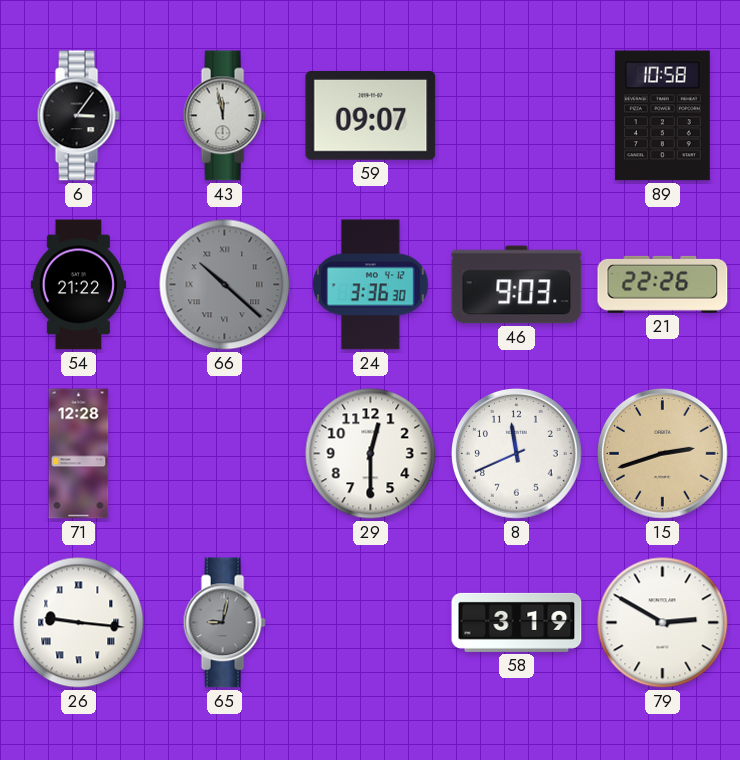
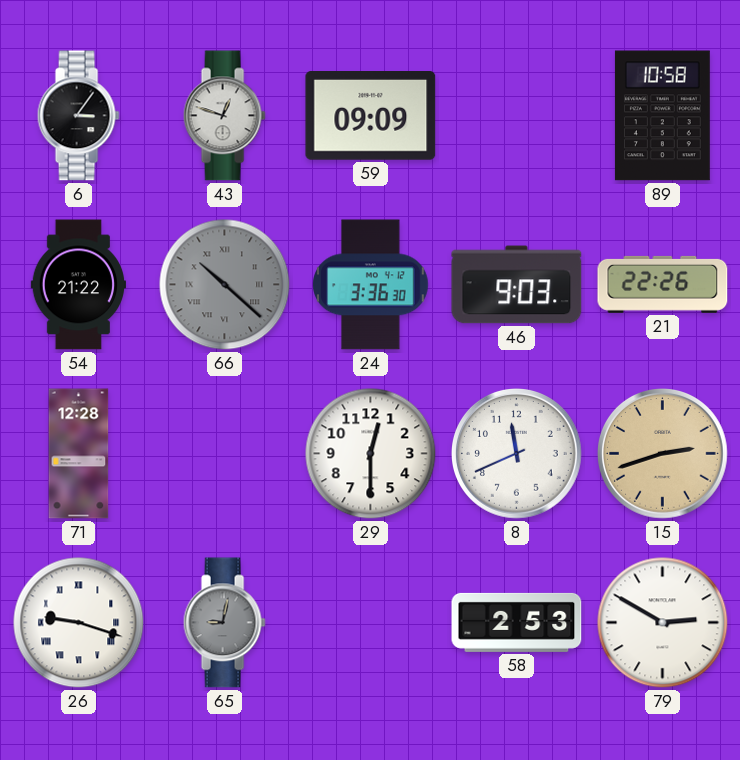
43: 11:58 -> 12:48 (224, 116)
59: 09:07 -> 09:09 (371, 116)
26: 9:16 -> 9:18 (79, 623)
58: 3:19 -> 2:53 (517, 622)
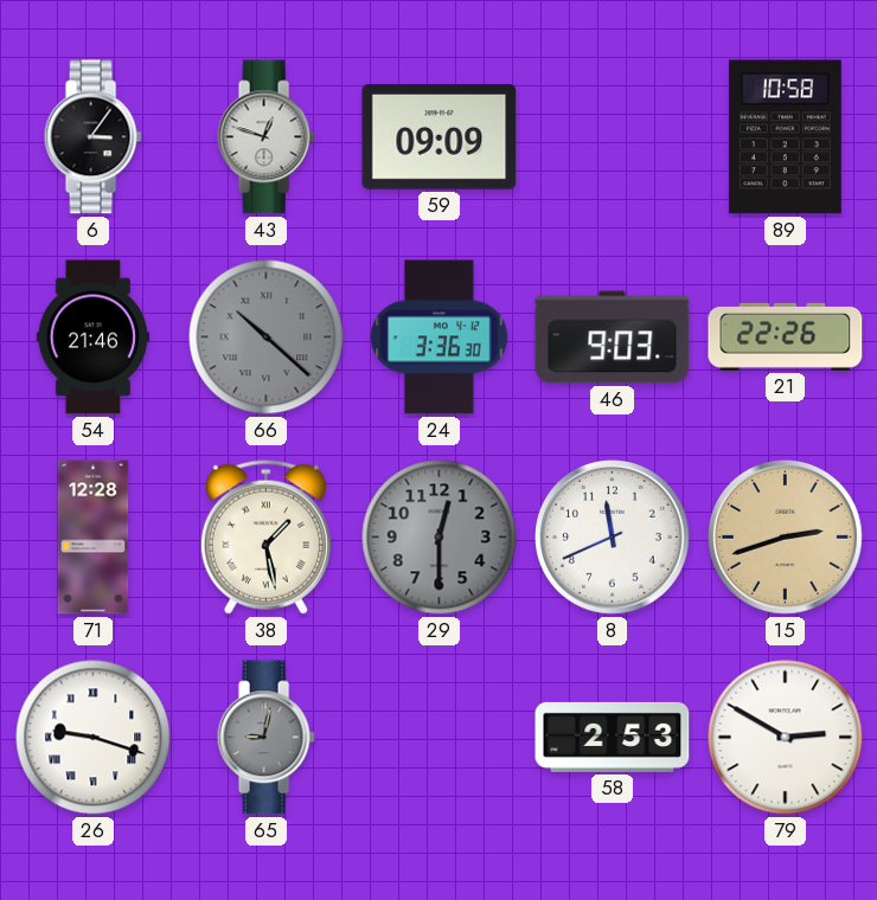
54: 21:22 -> 21:46 (92, 337)
38: none -> 1:28 (265, 536)
29 dial: white -> grey (440, 538)
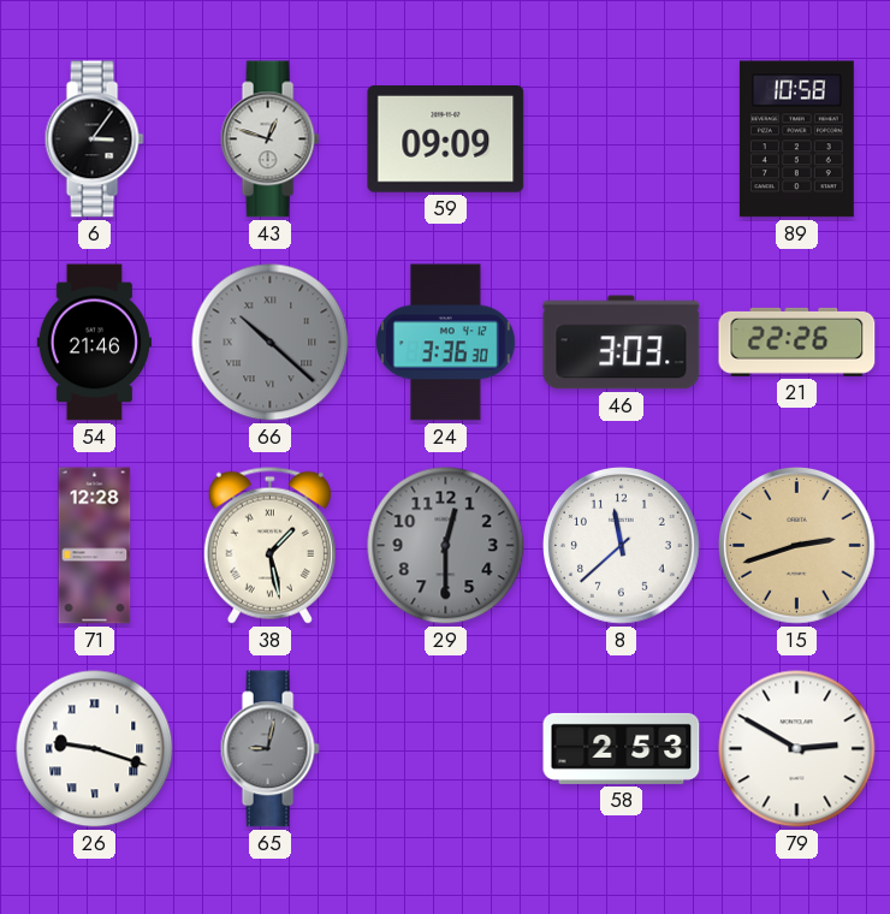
46: 9:03 -> 3:03 (622, 343)
8: 11:41 -> 11:38 (622, 546)
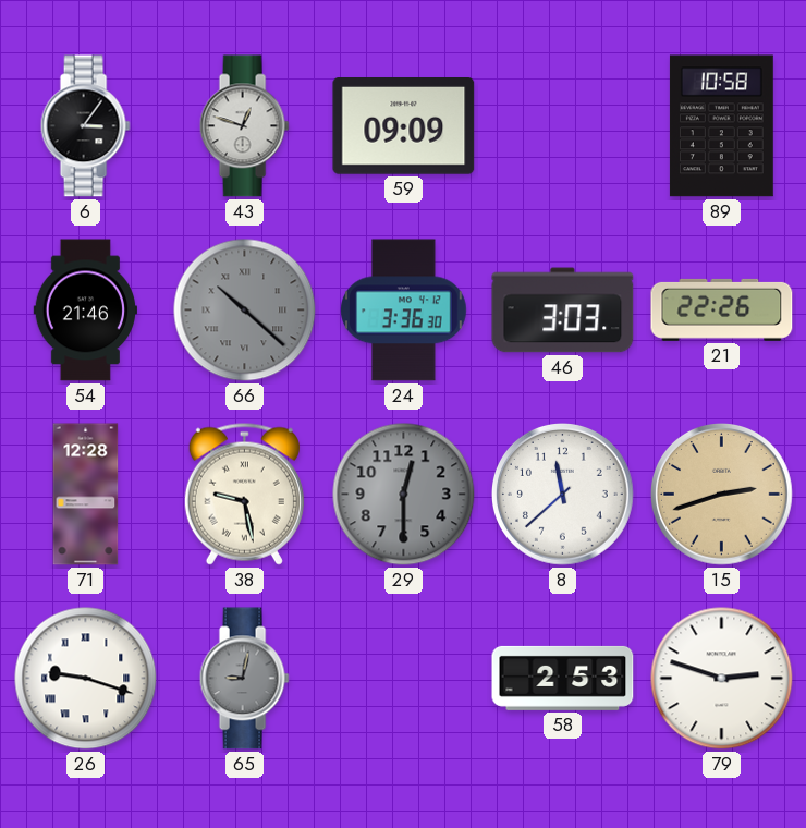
38: 1:28 -> 9:28 (244, 494)
79: 2:50 -> 2:48 (722, 679)
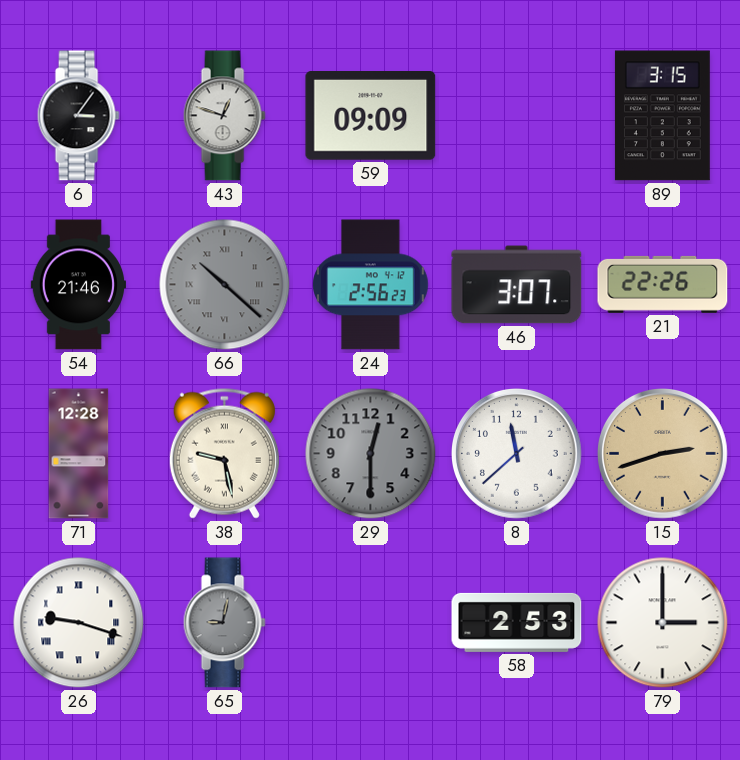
89: 10:58 -> 3:15 (662, 116)
24: 3:36 -> 2:56 (371, 285)
46: 3:03 -> 3:07 (517, 285)
79: 2:48 -> 3:00 (663, 623)
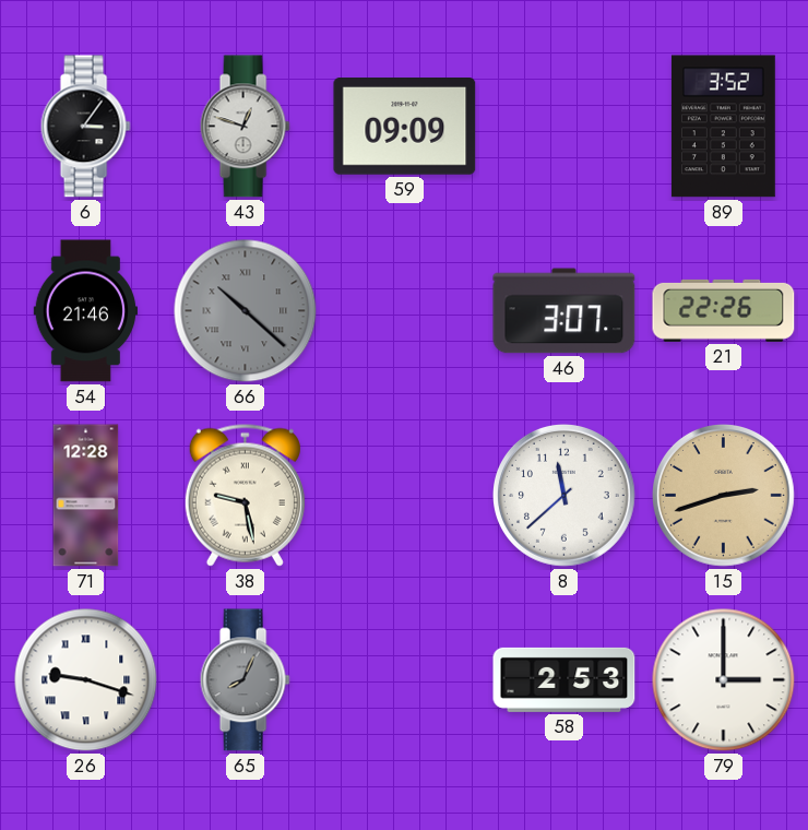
89: 3:15 -> 3:52 (723, 127)
24: 2:56 -> none (371, 285)
29: 12:30 -> none (371, 454)
65: 9:02 -> 8:04 (245, 680)
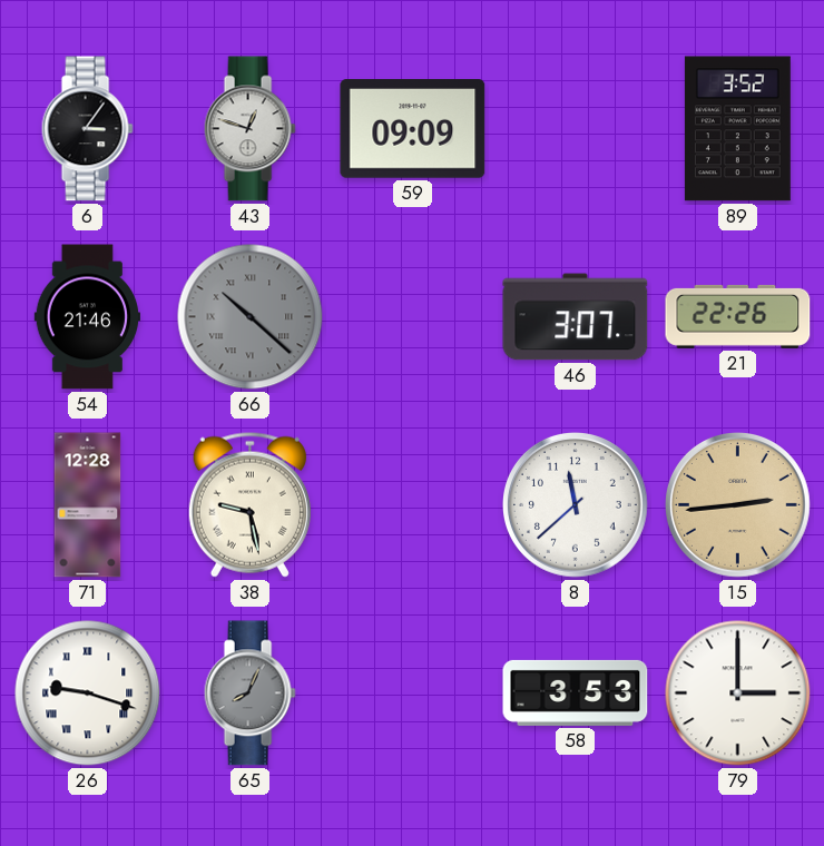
15: 2:42 -> 2:44 (738, 505)
58: 2:53 -> 3:53 (576, 692)
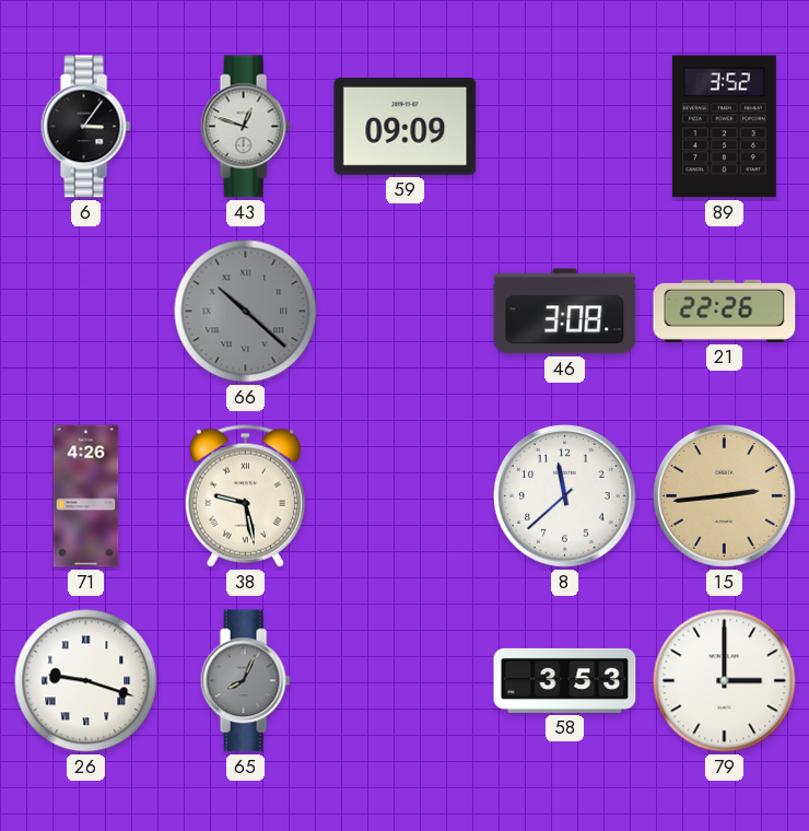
54: 21:46 -> none (87, 317)
46: 3:07 -> 3:08 (565, 312)
71: 12:28 -> 4:26 (86, 496)
